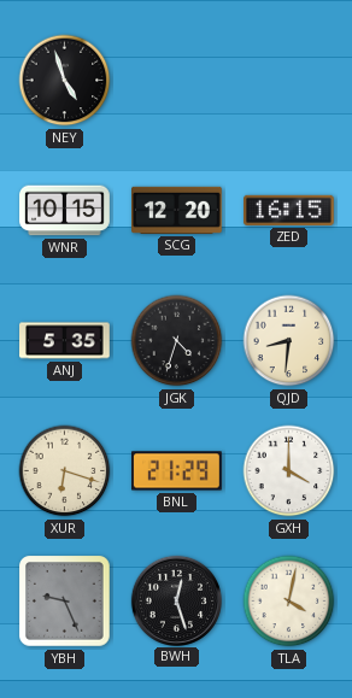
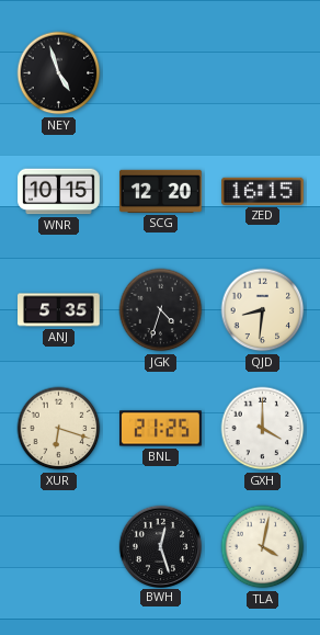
BNL: 21:29 -> 21:25 (161, 429)
YBH: 9:26 -> none (65, 602)
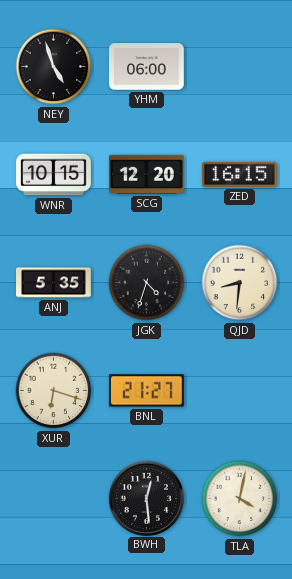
YHM: none -> 06:00 (147, 67)
BNL: 21:25 -> 21:27 (147, 391)
GXH: 4:00 -> none (263, 429)
BWH: 12:27 -> 12:29 (146, 498)
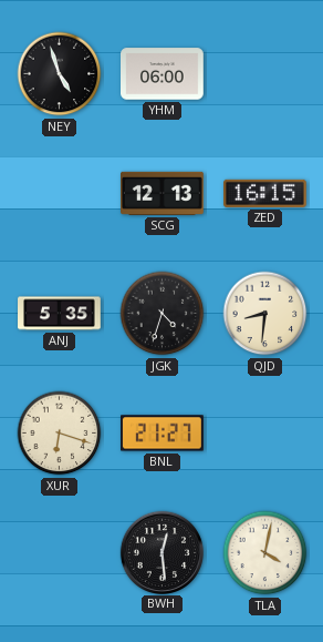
WNR: 10:15 -> none (54, 175)
SCG: 12:20 -> 12:13 (163, 193)
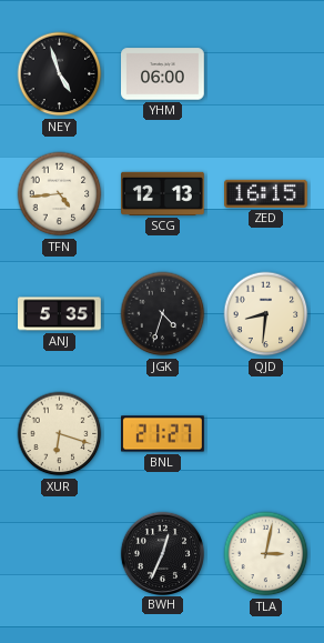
TFN: none -> 4:44 (60, 194)
BWH: 12:29 -> 12:34 (162, 553)
TLA: 4:02 -> 3:02 (266, 554)
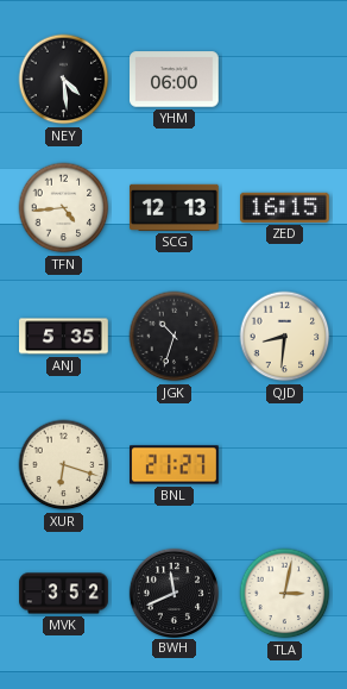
NEY: 4:57 -> 4:29 (64, 80)
JGK: 4:33 -> 10:33 (175, 337)
MVK: none -> 3:52 (64, 594)
BWH: 12:34 -> 11:41 (173, 593)
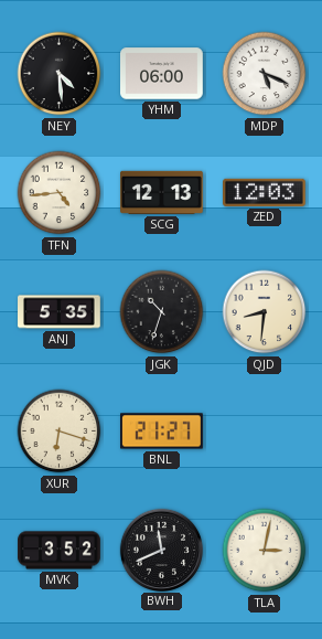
MDP: none -> 5:19 (265, 74)
ZED: 16:15 -> 12:03 (265, 192)
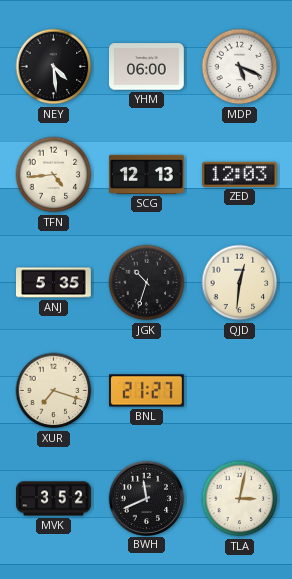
QJD: 8:31 -> 12:31 (240, 283)
XUR: 6:18 -> 7:18 (54, 391)
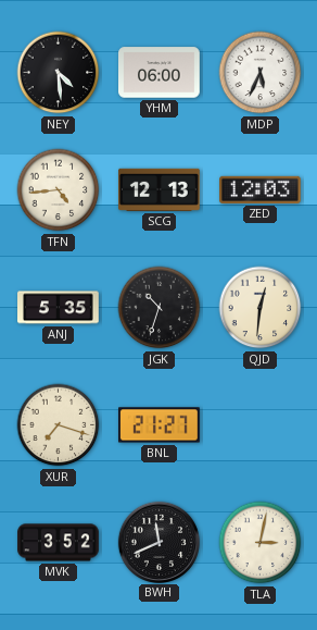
MDP: 5:19 -> 5:34 (261, 73)
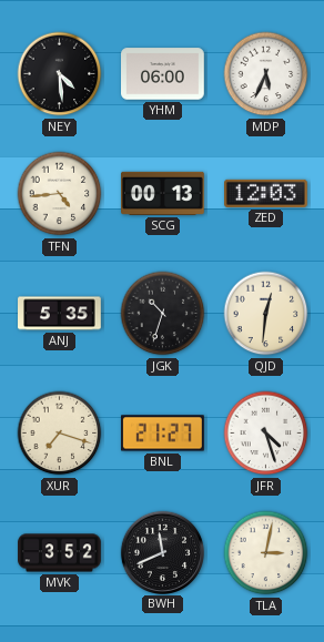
SCG: 12:13 -> 00:13 (163, 193)
JFR: none -> 4:27 (266, 434)
